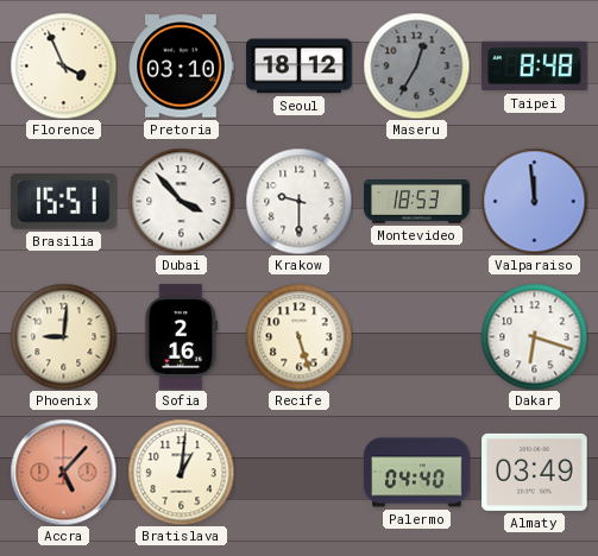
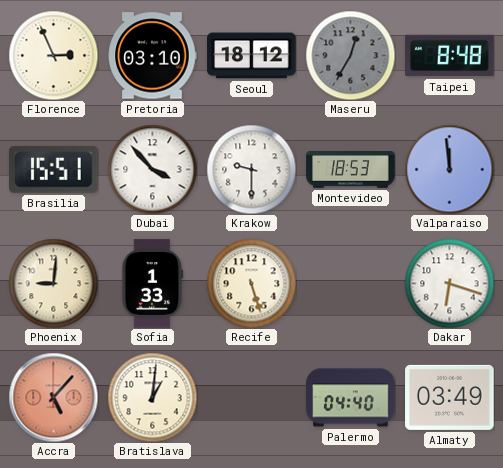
Florence: 3:56 -> 2:56 (53, 55)
Sofia: 2:16 -> 1:33 (153, 284)
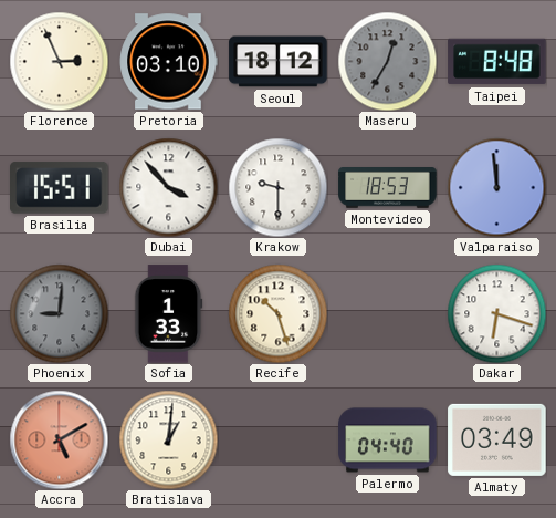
Phoenix dial: cream -> grey (59, 313)
Recife: 5:27 -> 10:27 (277, 313)
Accra: 5:07 -> 5:10 (59, 439)
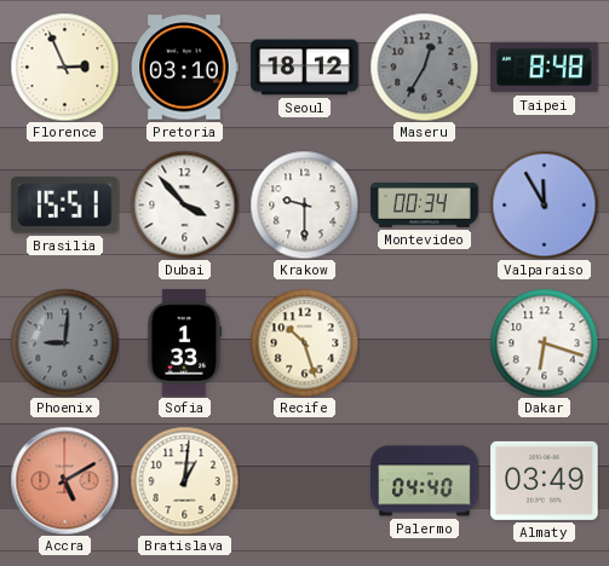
Montevideo: 18:53 -> 00:34 (425, 206)
Valparaiso: 11:59 -> 11:55 (544, 204)
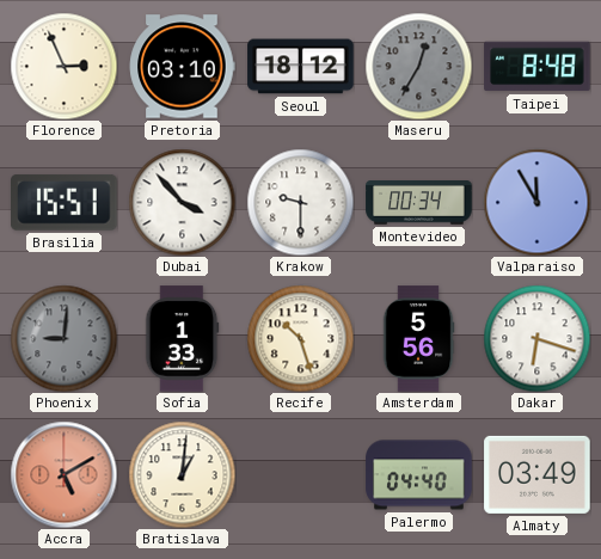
Amsterdam: none -> 5:56 (418, 339)
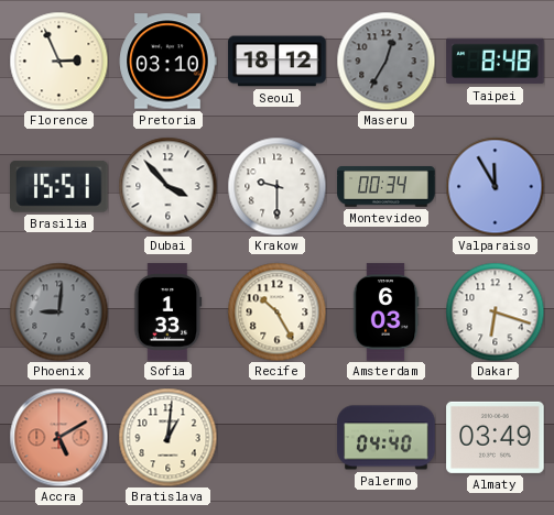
Recife: 10:27 -> 10:25 (276, 311)
Amsterdam: 5:56 -> 6:03 (385, 313)
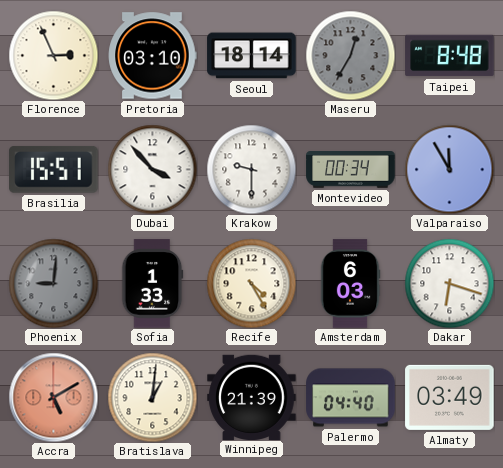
Seoul: 18:12 -> 18:14 (252, 56)
Recife: 10:25 -> 4:25 (251, 283)
Winnipeg: none -> 21:39 (252, 397)
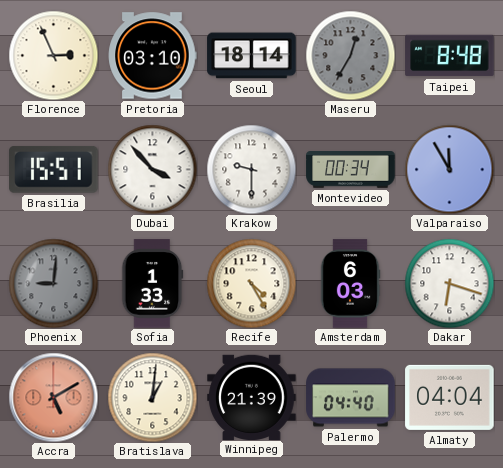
Almaty: 03:49 -> 04:04 (450, 397)
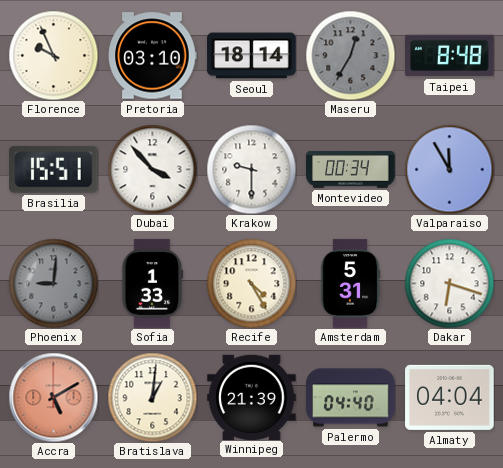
Florence: 2:56 -> 9:56 (53, 55)
Amsterdam: 6:03 -> 5:31 (350, 284)
